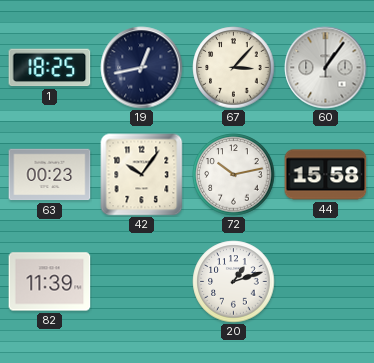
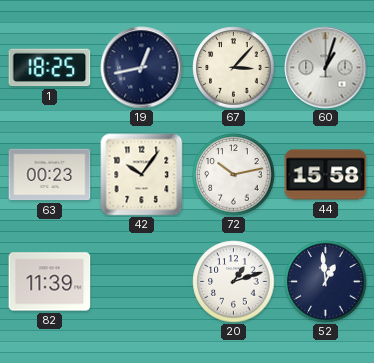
60: 1:06 -> 1:03 (326, 68)
52: none -> 12:59 (326, 282)
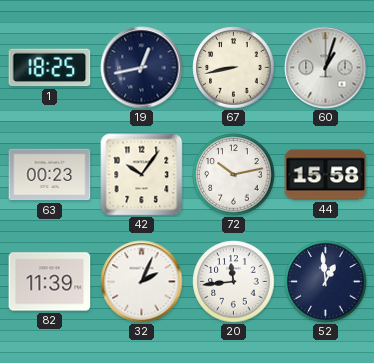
67: 3:07 -> 8:43 (234, 68)
32: none -> 2:04 (142, 282)
20: 1:12 -> 11:44 (234, 282)
